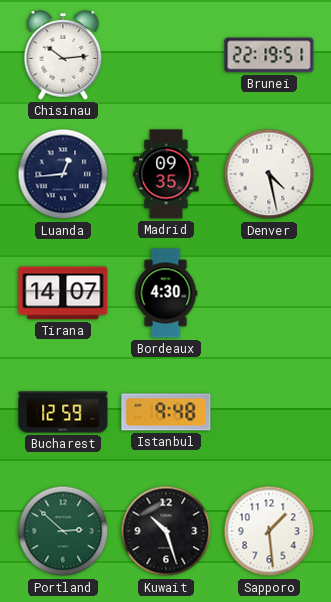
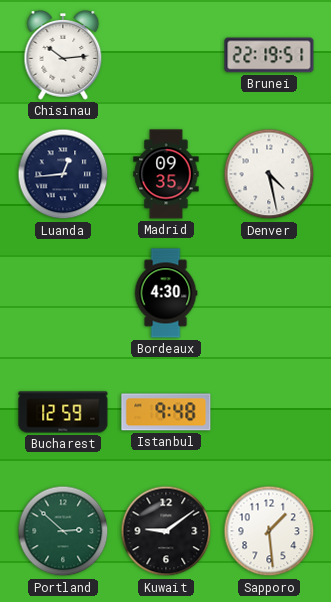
Tirana: 14:07 -> none (63, 293)
Kuwait: 10:27 -> 9:09 (166, 531)
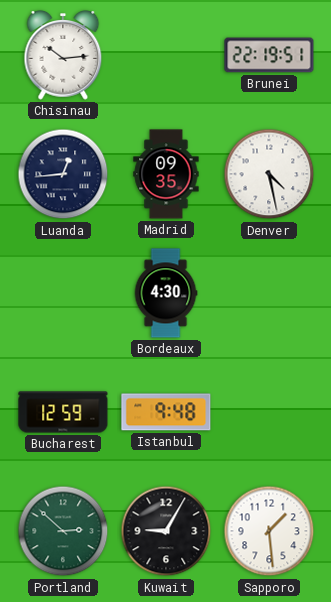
Kuwait: 9:09 -> 9:05 (166, 531)
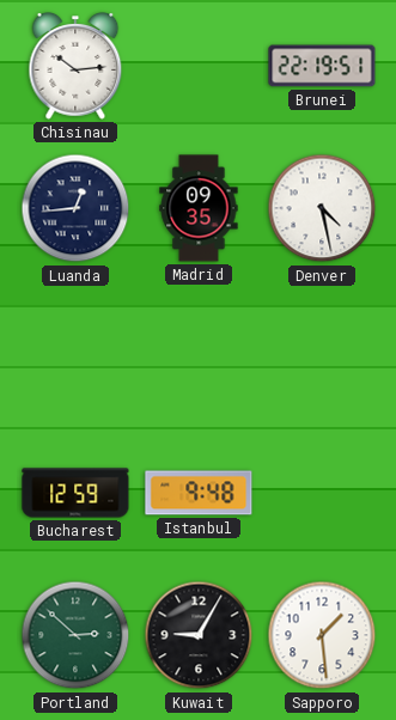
Bordeaux: 4:30 -> none (166, 293)
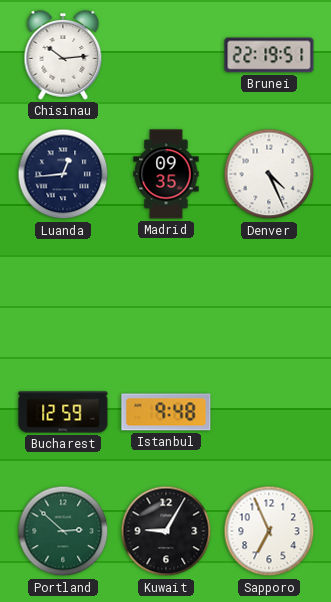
Denver: 4:28 -> 4:26 (269, 174)
Sapporo: 1:29 -> 6:56 (269, 531)
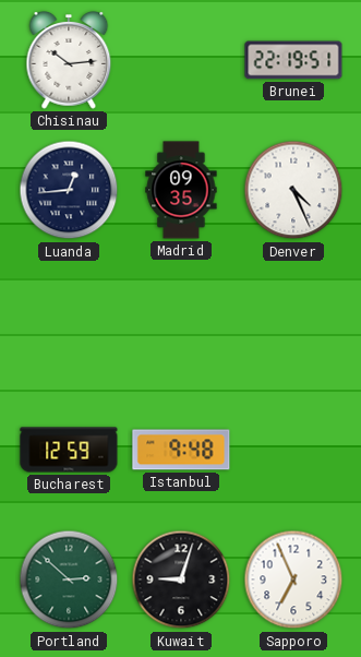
Kuwait: 9:05 -> 9:03 (181, 580)
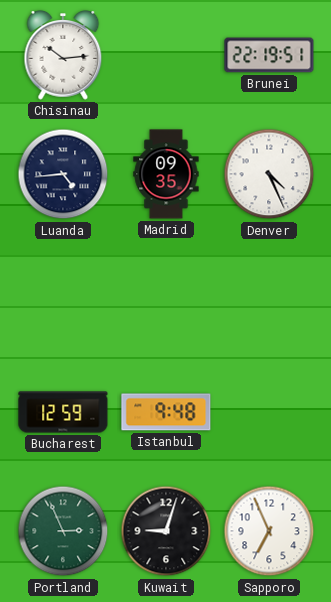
Luanda: 12:44 -> 4:44 (63, 174)
Portland: 2:52 -> 2:56 (63, 531)
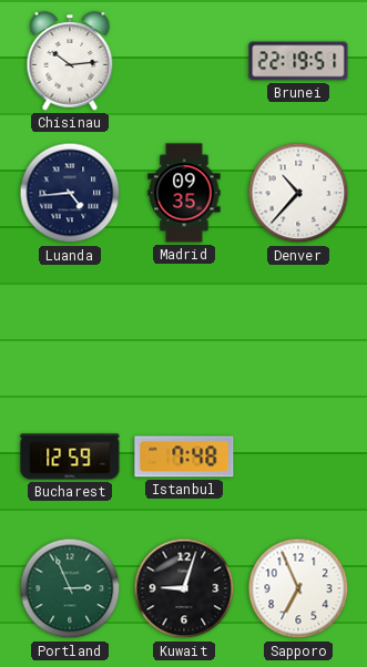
Denver: 4:26 -> 10:37 (298, 193)
Istanbul: 9:48 -> 7:48 (184, 456)
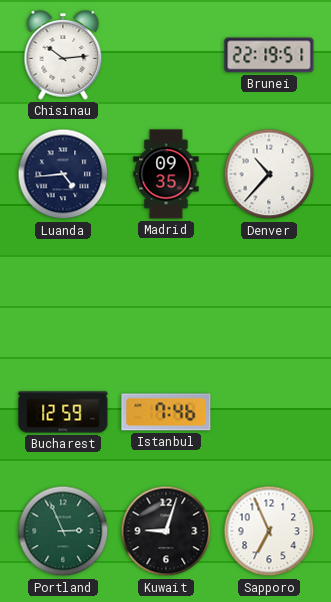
Istanbul: 7:48 -> 7:46 (166, 412)
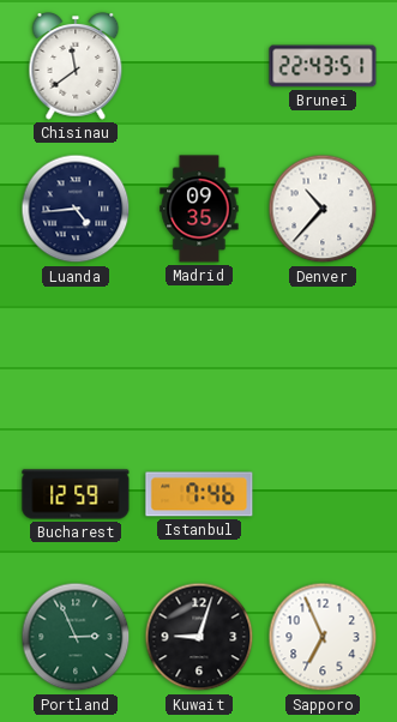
Chisinau: 10:14 -> 11:39 (76, 67)
Brunei: 22:19 -> 22:43 (323, 66)
